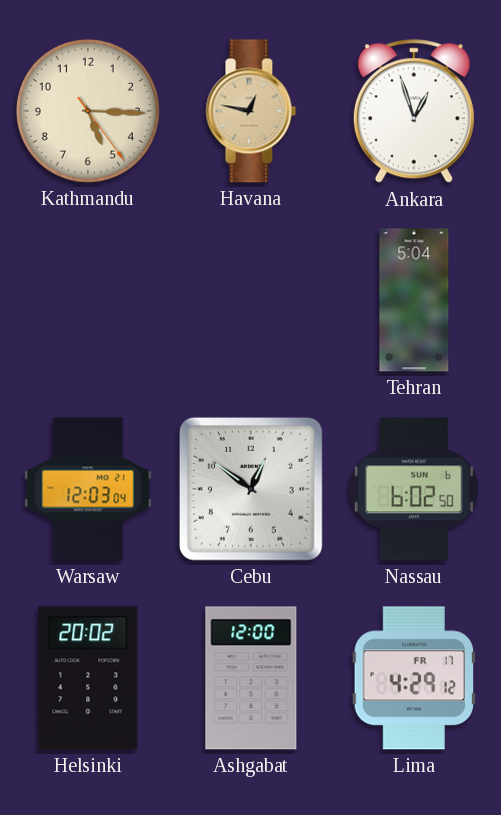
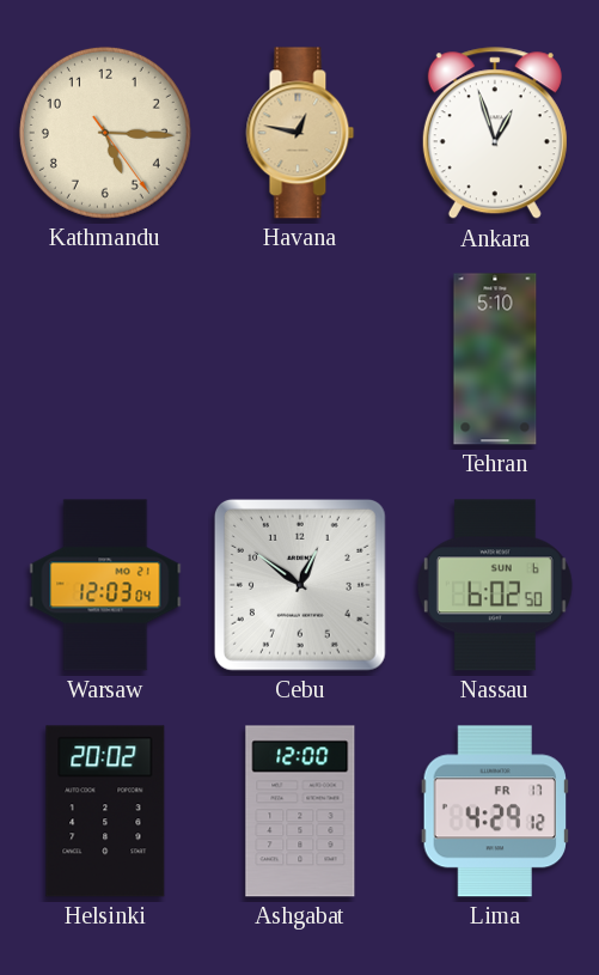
Tehran: 5:04 -> 5:10 (495, 359)
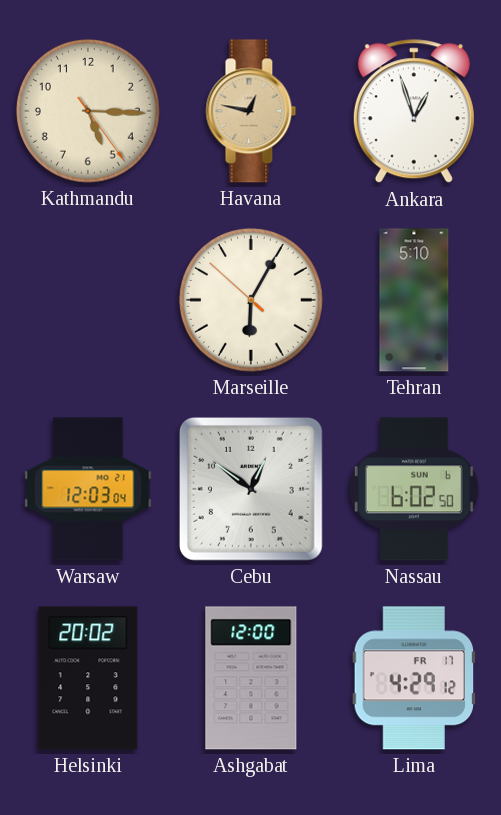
Marseille: none -> 6:04 (251, 300)
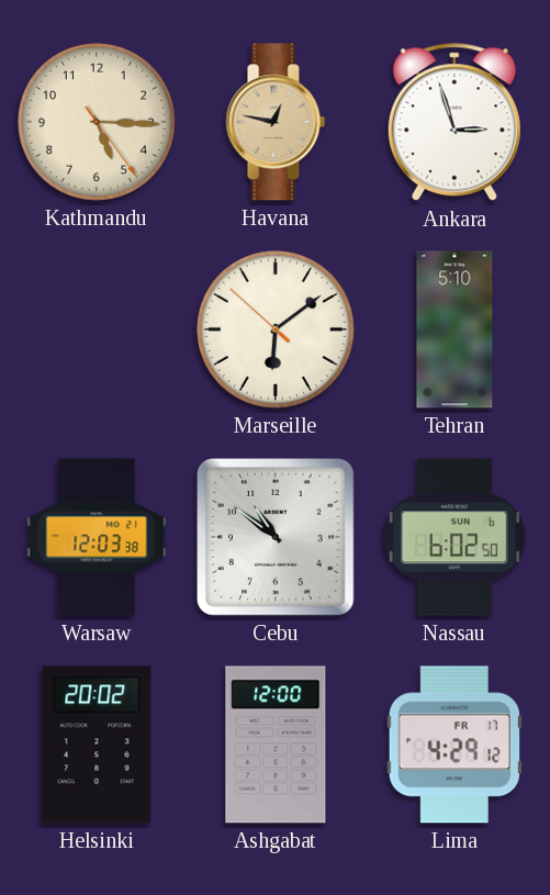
Ankara: 12:57 -> 2:57 (454, 123)
Marseille: 6:04 -> 6:08 (276, 329)
Warsaw: 12:03:04 -> 12:03:38 (97, 537)
Cebu: 12:51 -> 10:51 (276, 537)
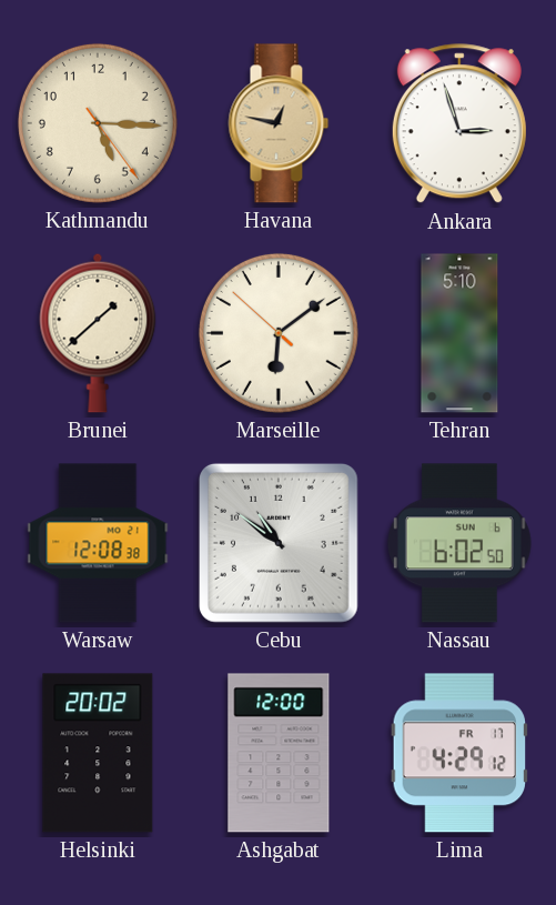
Brunei: none -> 1:38 (98, 333)
Warsaw: 12:03 -> 12:08 (98, 543)
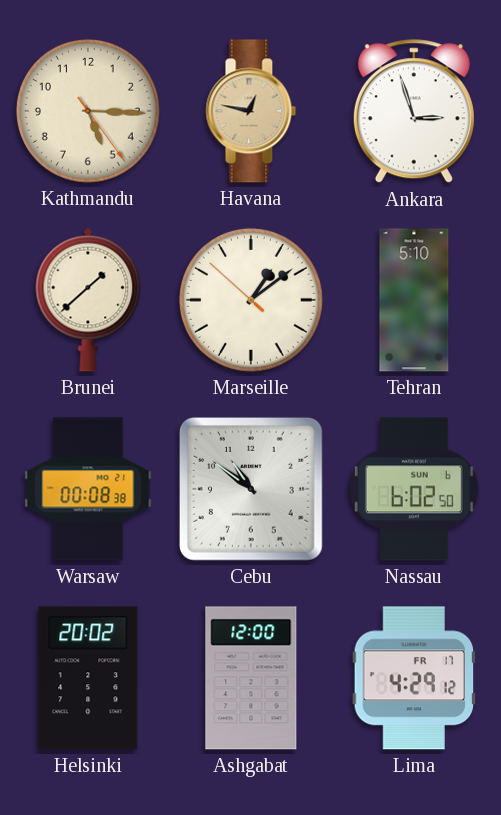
Marseille: 6:08 -> 1:08 (251, 300)
Warsaw: 12:08 -> 00:08 (88, 489)
